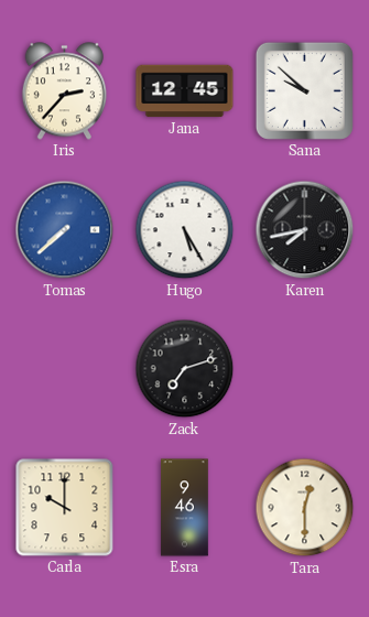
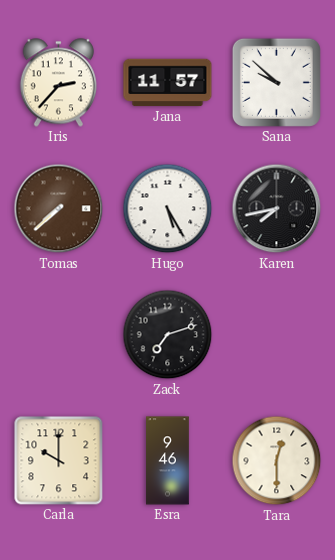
Jana: 12:45 -> 11:57 (168, 83)
Tomas dial: blue -> brown (59, 209)
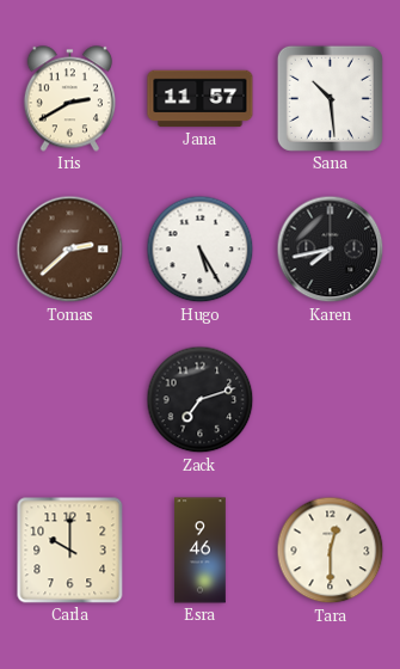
Iris: 2:37 -> 2:40 (69, 99)
Sana: 9:52 -> 10:29 (330, 98)
Tomas: 7:38 -> 2:38 (70, 250)
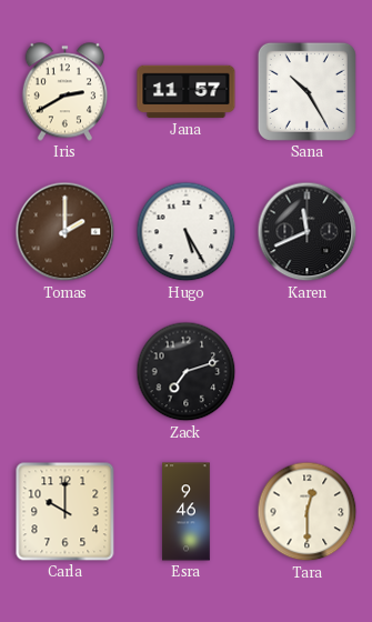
Sana: 10:29 -> 10:25 (306, 91)
Tomas: 2:38 -> 2:00 (66, 232)
Karen: 7:43 -> 11:41 (308, 232)
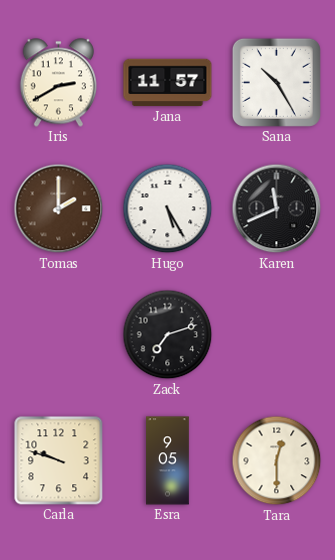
Carla: 10:00 -> 9:48 (59, 461)
Esra: 9:46 -> 9:05 (168, 461)
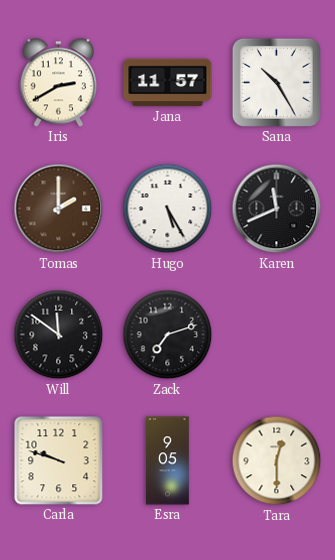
Will: none -> 11:51 (59, 335)
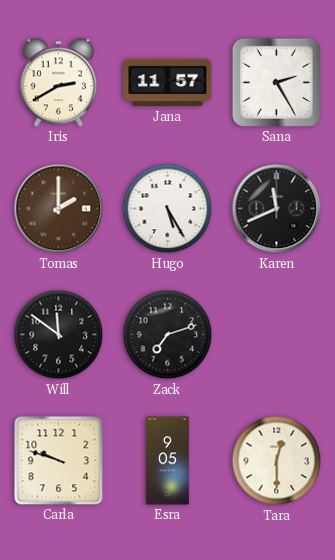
Sana: 10:25 -> 2:25 (276, 82)
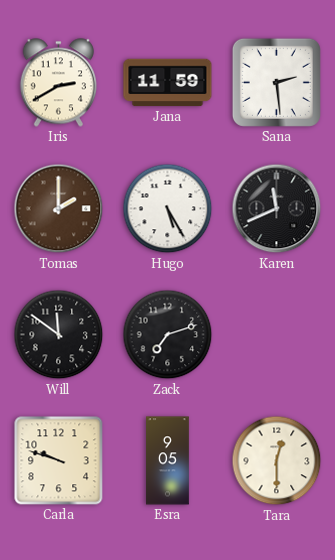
Jana: 11:57 -> 11:59 (168, 83)
Sana: 2:25 -> 2:29 (276, 82)
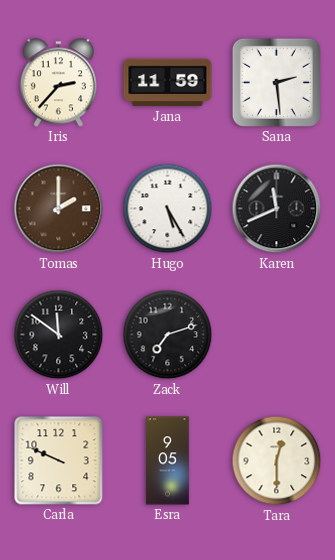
Iris: 2:40 -> 2:37 (58, 83)
Carla: 9:48 -> 9:49 (59, 461)
